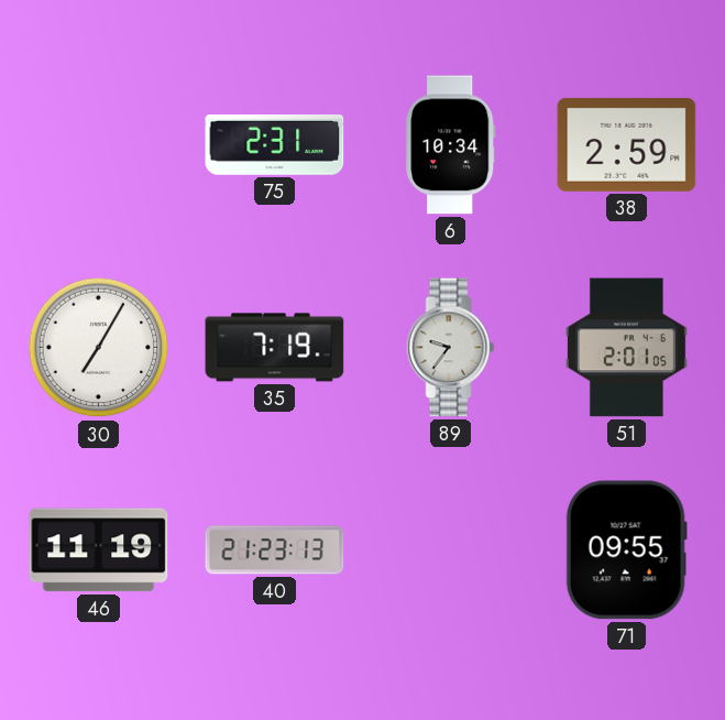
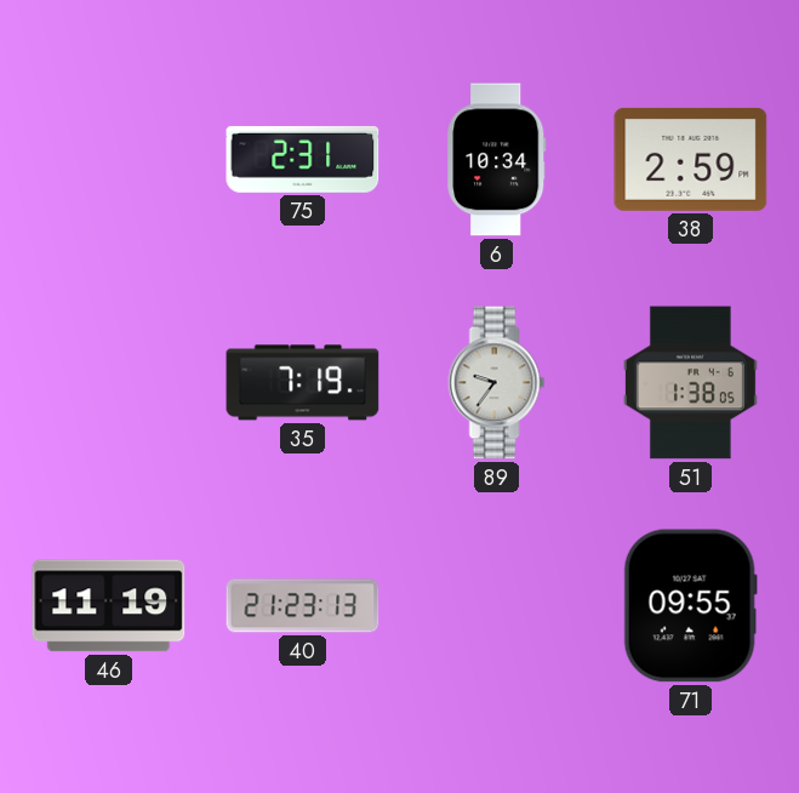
30: 7:05 -> none (99, 348)
51: 2:01 -> 1:38 (690, 383)
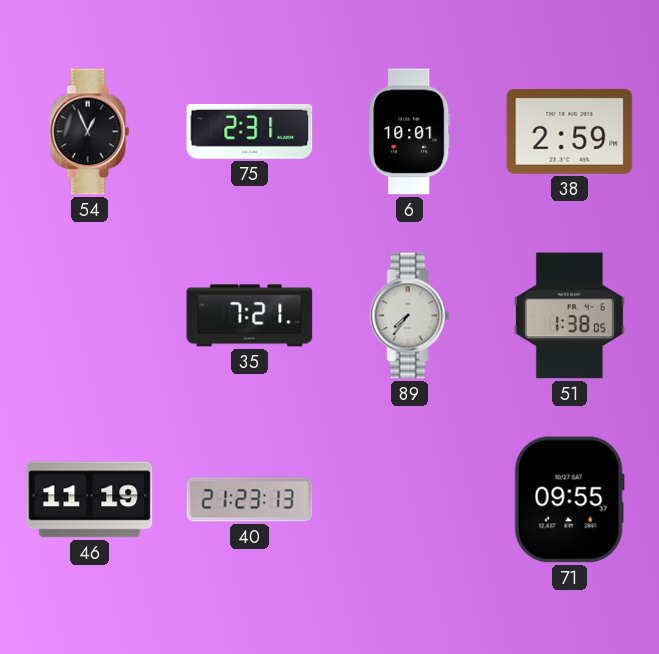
54: none -> 12:56 (90, 132)
6: 10:34 -> 10:01 (410, 132)
35: 7:19 -> 7:21 (250, 316)
89: 9:36 -> 7:36 (410, 316)
